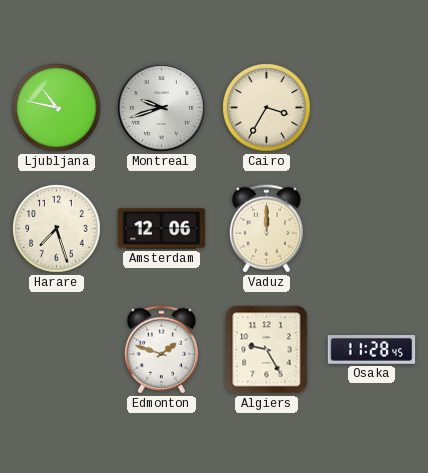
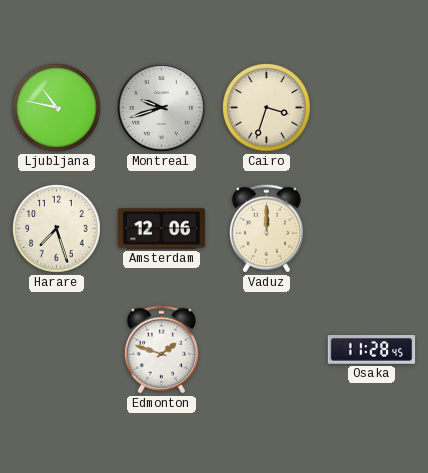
Cairo: 3:35 -> 3:33 (267, 108)
Algiers: 9:25 -> none (267, 350)
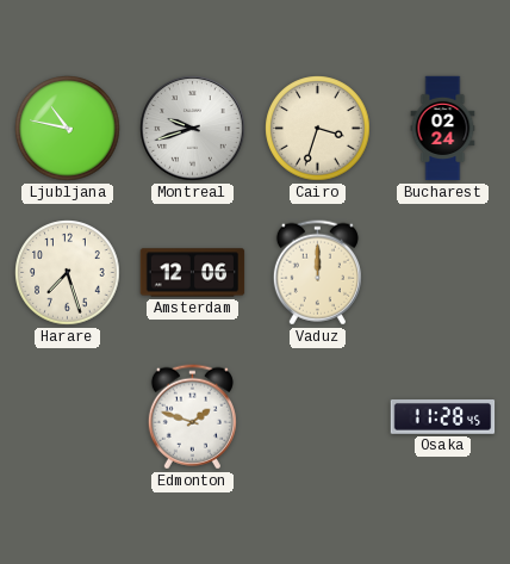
Bucharest: none -> 02:24 (443, 129)
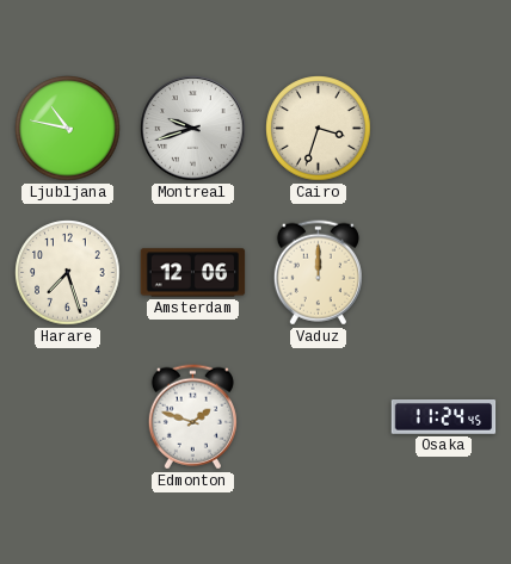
Bucharest: 02:24 -> none (443, 129)
Osaka: 11:28 -> 11:24 (444, 417)
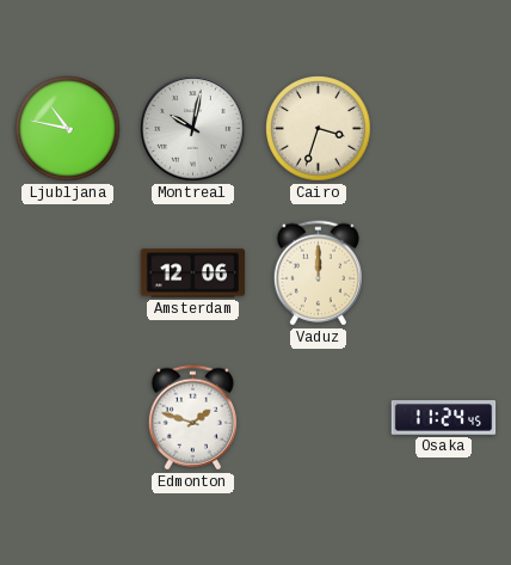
Montreal: 9:42 -> 10:02 (193, 129)
Harare: 7:27 -> none (68, 273)
